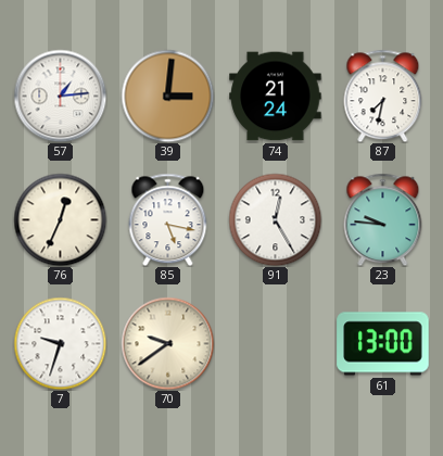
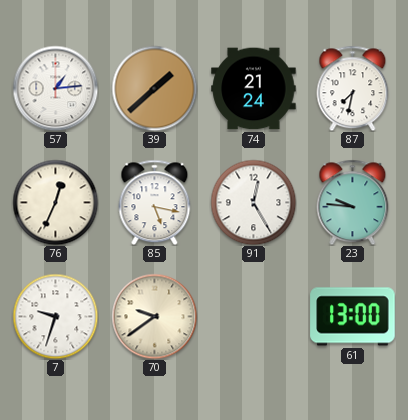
39: 3:01 -> 1:38 (154, 88)
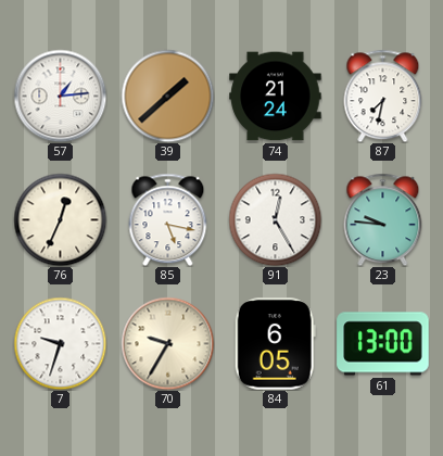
70: 9:39 -> 9:35 (167, 343)
84: none -> 6:05 (275, 344)
